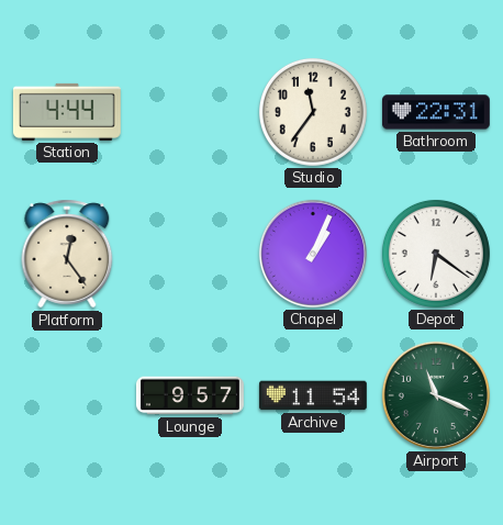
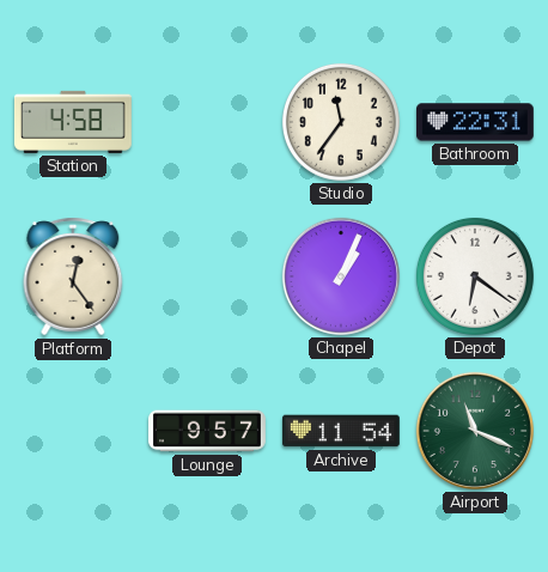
Station: 4:44 -> 4:58 (73, 122)
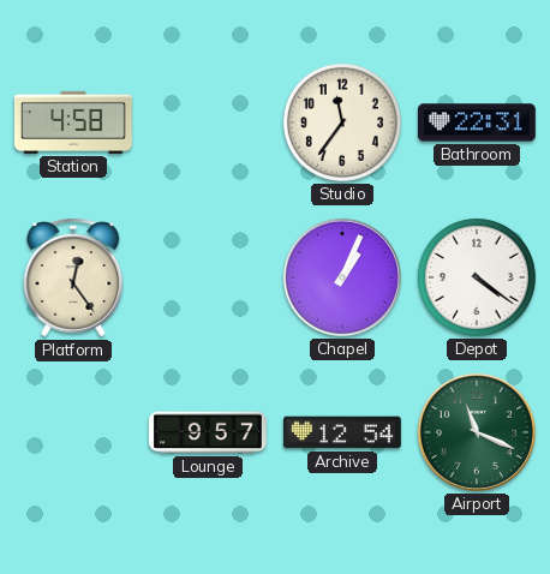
Depot: 6:21 -> 4:21 (477, 277)
Archive: 11:54 -> 12:54 (342, 432)
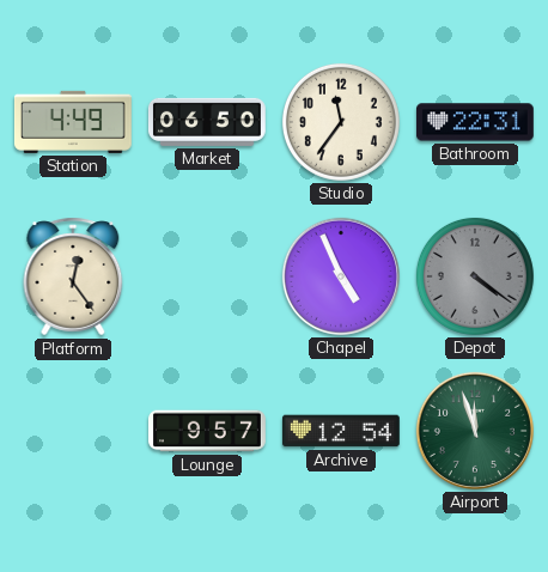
Station: 4:58 -> 4:49 (73, 122)
Market: none -> 06:50 (207, 122)
Chapel: 1:04 -> 4:56 (341, 276)
Depot dial: white -> grey (475, 276)
Airport: 11:19 -> 11:57 (475, 431)
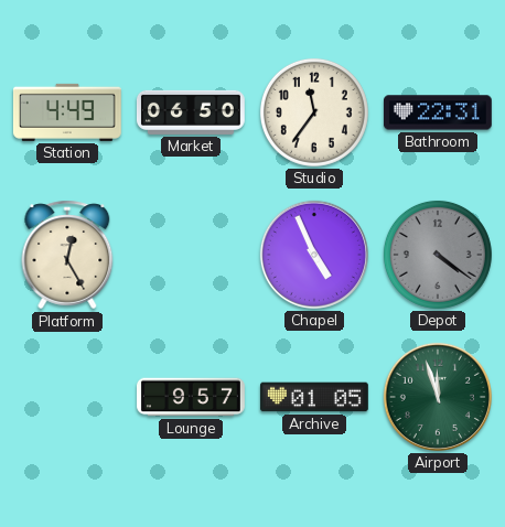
Platform: 12:24 -> 12:25 (67, 255)
Archive: 12:54 -> 01:05 (314, 397)
